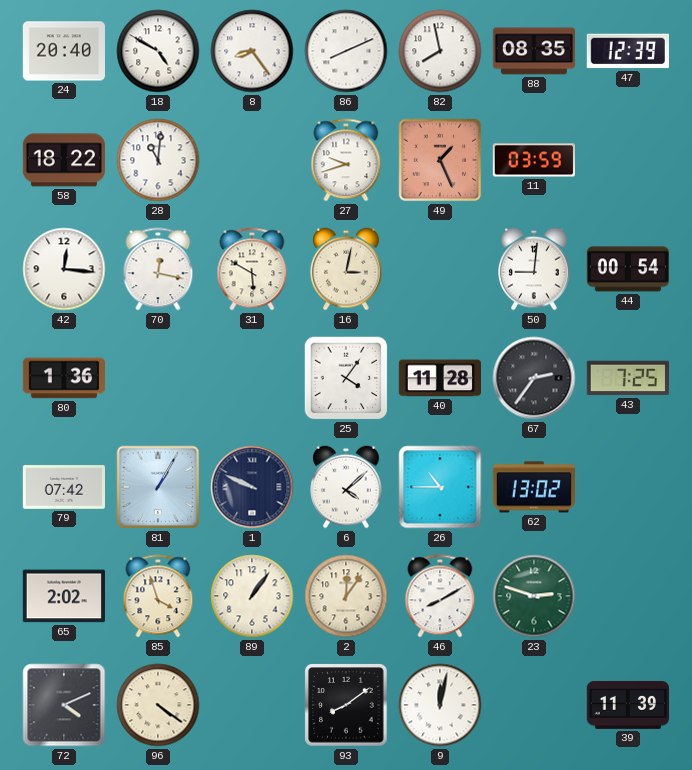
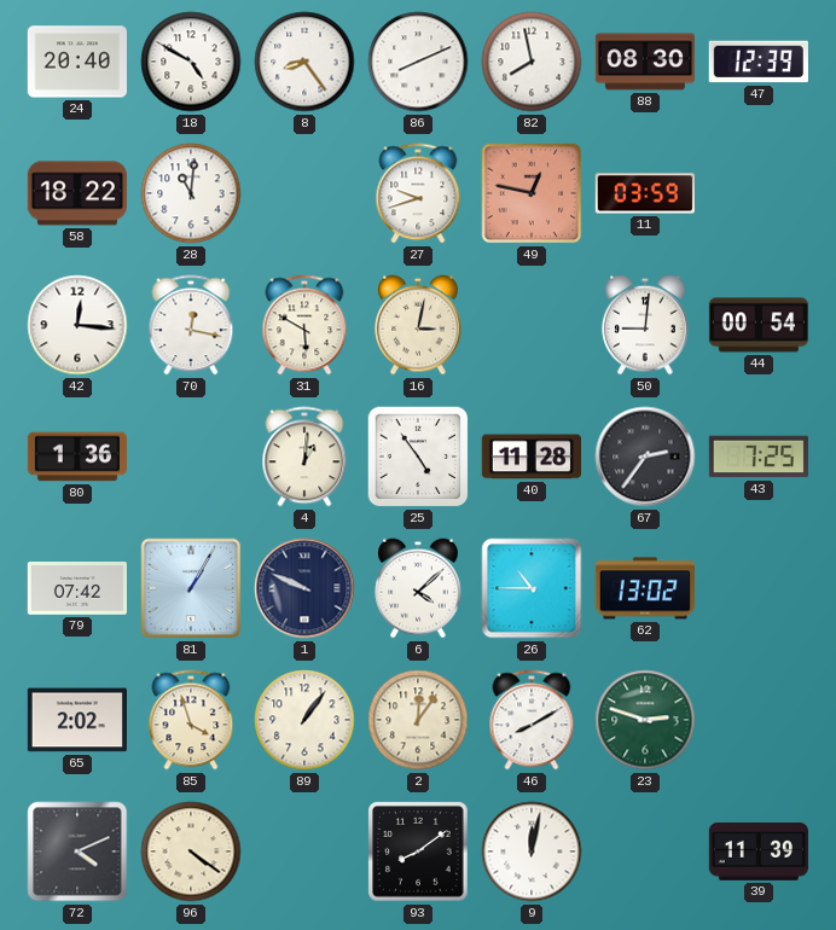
88: 08:35 -> 08:30 (644, 62)
49: 1:26 -> 12:47 (532, 193)
4: none -> 1:01 (304, 457)
25: 4:06 -> 4:54 (418, 457)
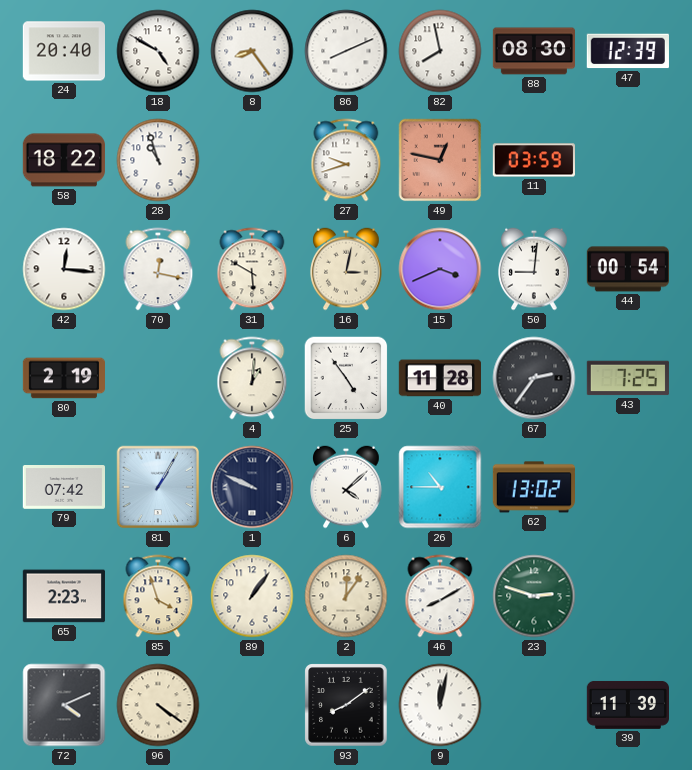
28: 11:01 -> 10:57 (158, 160)
15: none -> 3:41 (440, 269)
80: 1:36 -> 2:19 (63, 378)
65: 2:02 -> 2:23 (64, 596)
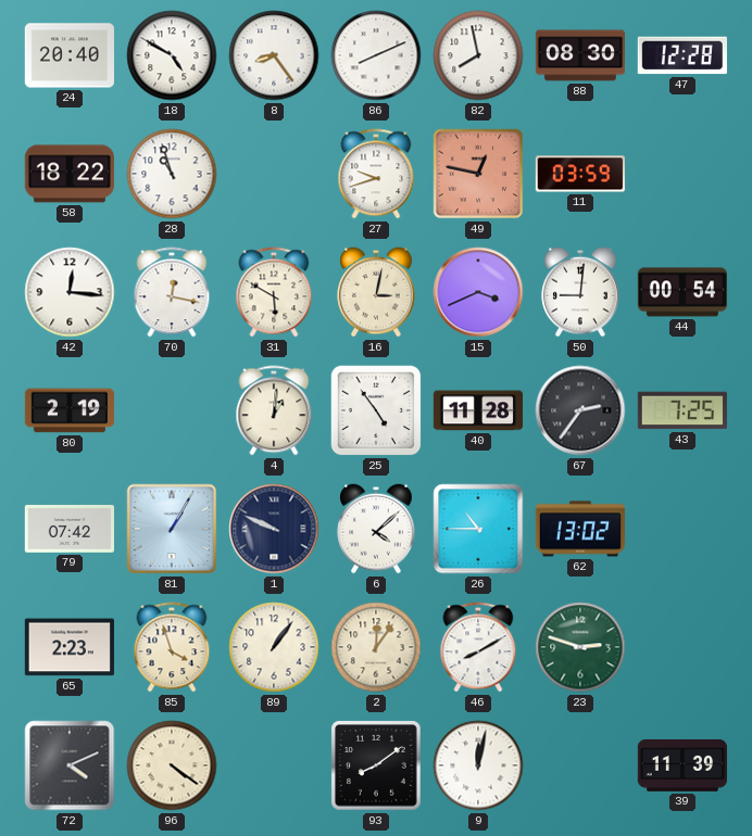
47: 12:39 -> 12:28 (682, 55)
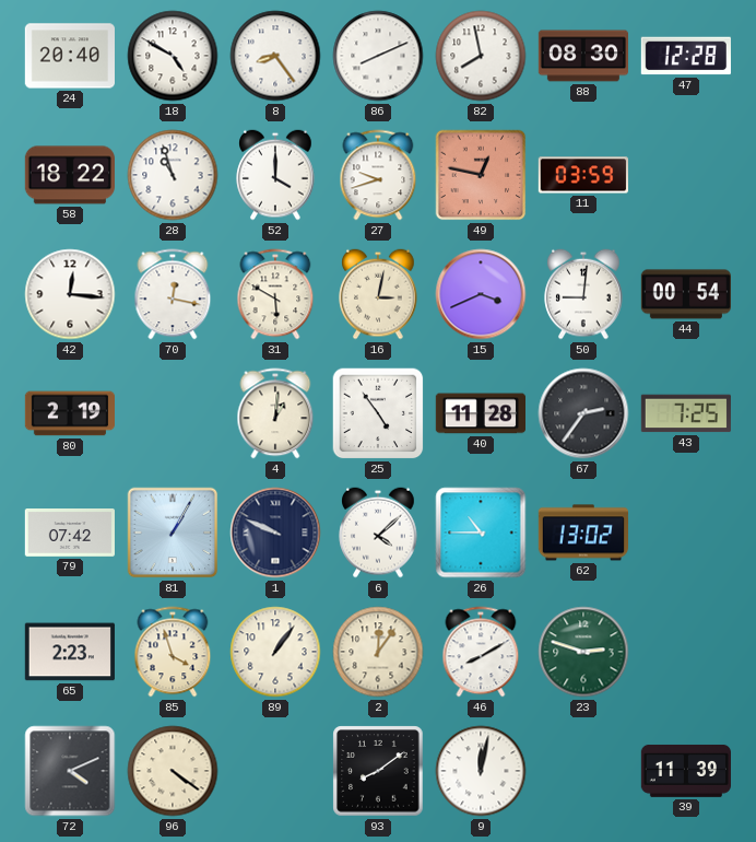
52: none -> 4:00 (275, 175)
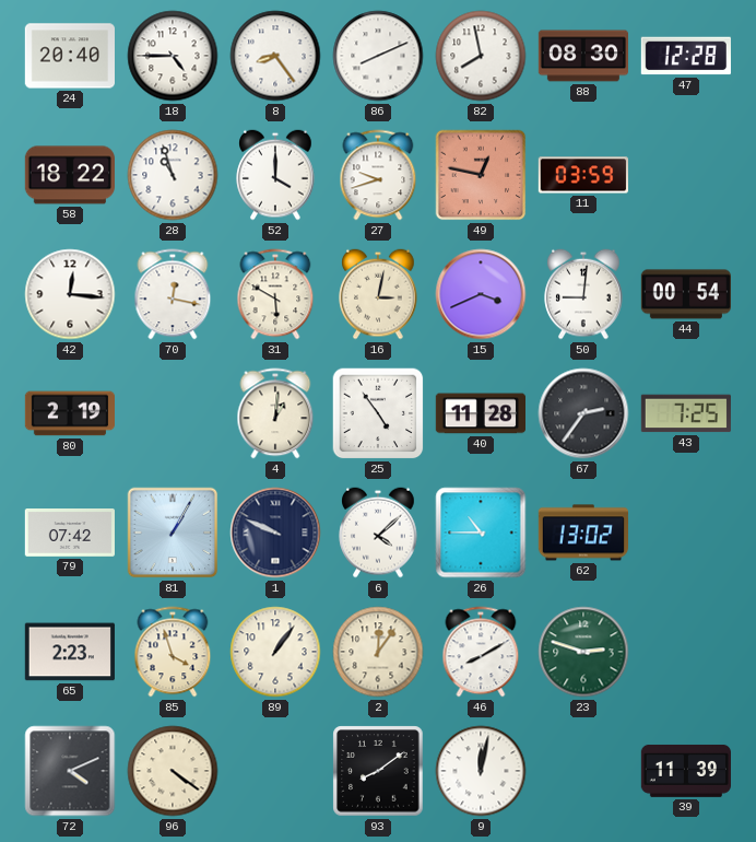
18: 4:50 -> 4:45 (173, 56)
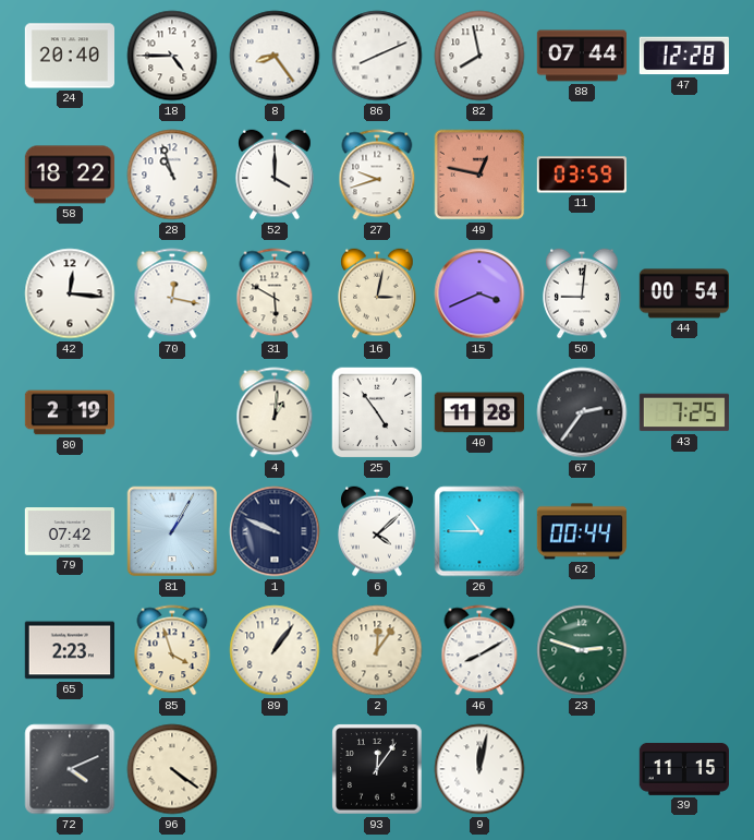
88: 08:30 -> 07:44 (581, 56)
62: 13:02 -> 00:44 (581, 531)
93: 8:09 -> 12:06 (377, 769)
39: 11:39 -> 11:15 (683, 769)
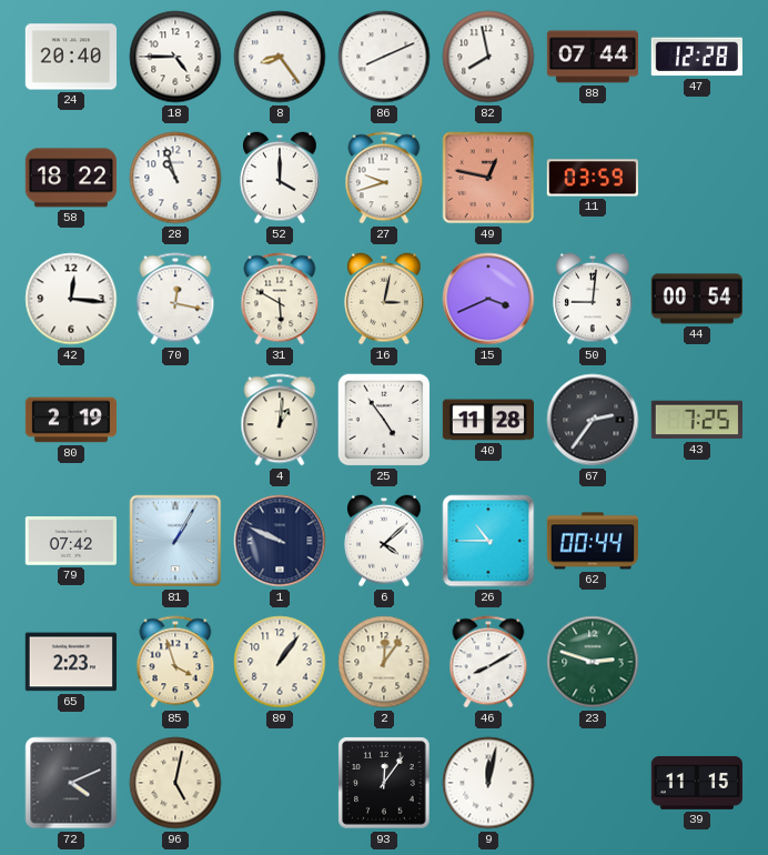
96: 4:21 -> 5:02 (175, 783)
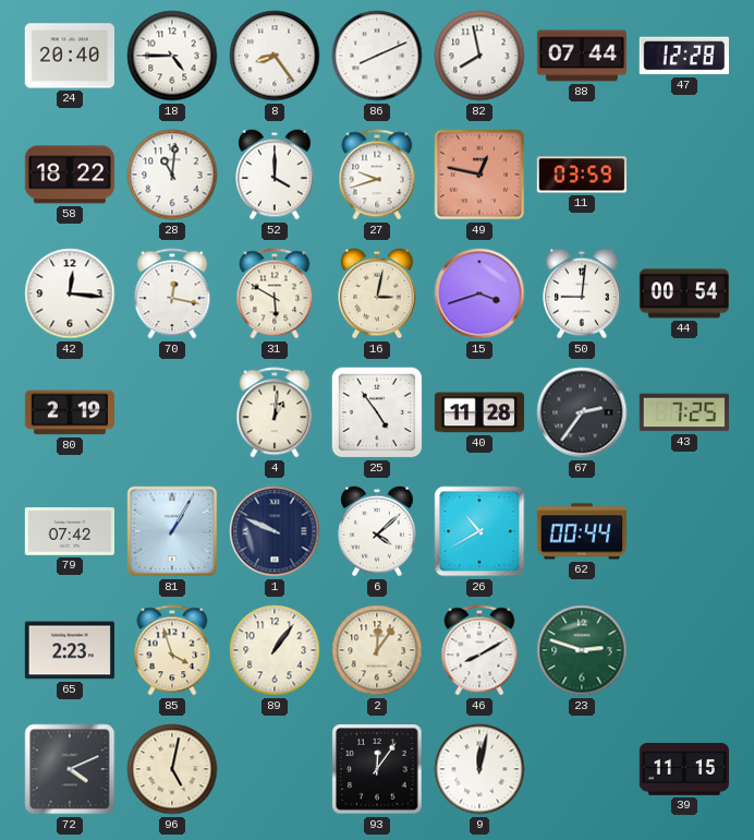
28: 10:57 -> 11:01 (172, 175)
15: 3:41 -> 3:42 (479, 293)
26: 10:45 -> 10:40 (479, 531)
